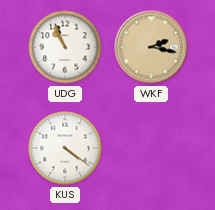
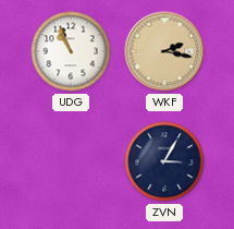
KUS: 4:21 -> none (65, 148)
ZVN: none -> 3:05 (164, 161)
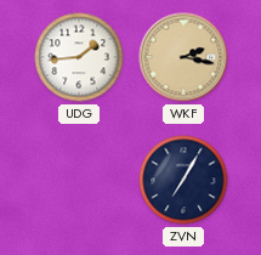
UDG: 10:56 -> 1:44 (79, 57)
ZVN: 3:05 -> 7:05 (183, 180)
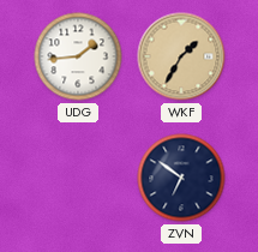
WKF: 2:17 -> 1:35 (181, 56)
ZVN: 7:05 -> 6:51 (181, 178)
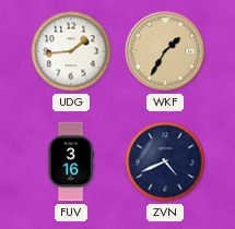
FUV: none -> 3:16 (71, 161)
ZVN: 6:51 -> 4:41 (165, 161)
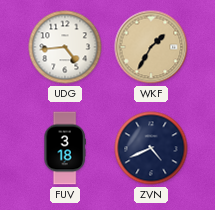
UDG: 1:44 -> 4:44 (65, 47)
FUV: 3:16 -> 3:18 (65, 148)
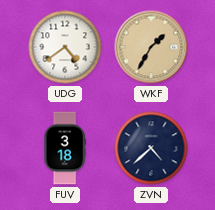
UDG: 4:44 -> 4:39 (65, 47)
ZVN: 4:41 -> 4:38 (151, 148)
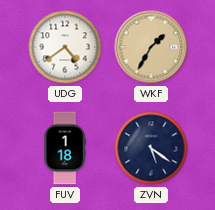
FUV: 3:18 -> 1:18 (65, 148)
ZVN: 4:38 -> 5:21 (151, 148)
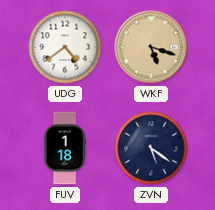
WKF: 1:35 -> 5:18 (151, 47)
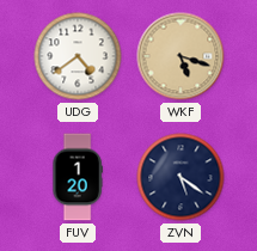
FUV: 1:18 -> 1:20 (78, 177)
